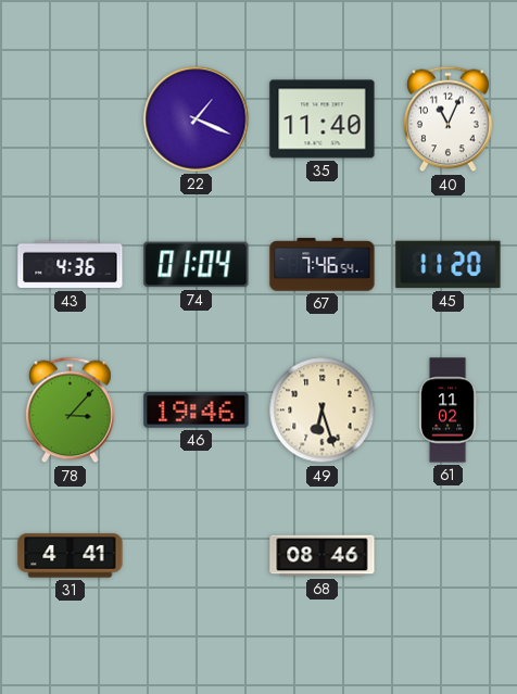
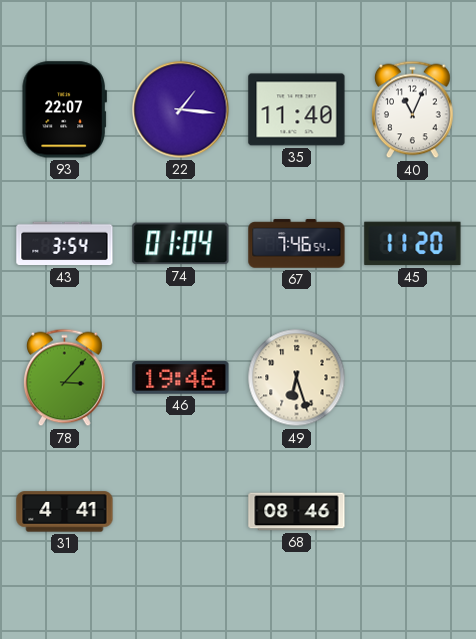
93: none -> 22:07 (64, 110)
22: 1:19 -> 1:16 (181, 110)
43: 4:36 -> 3:54 (65, 244)
61: 11:02 -> none (447, 411)
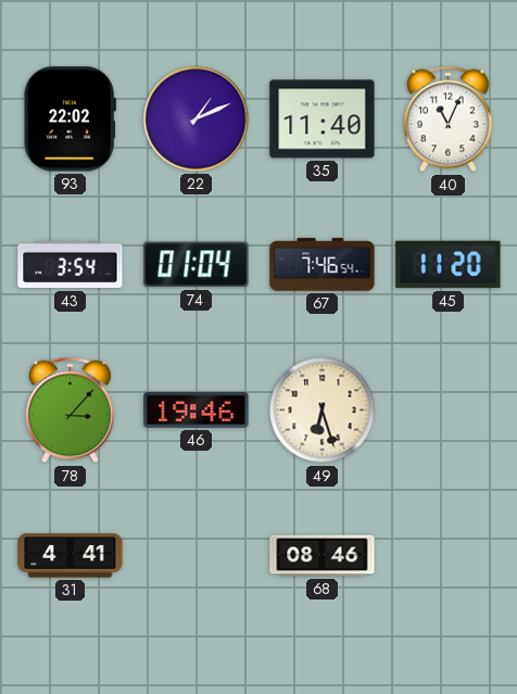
93: 22:07 -> 22:02 (70, 119)
22: 1:16 -> 1:11 (197, 119)
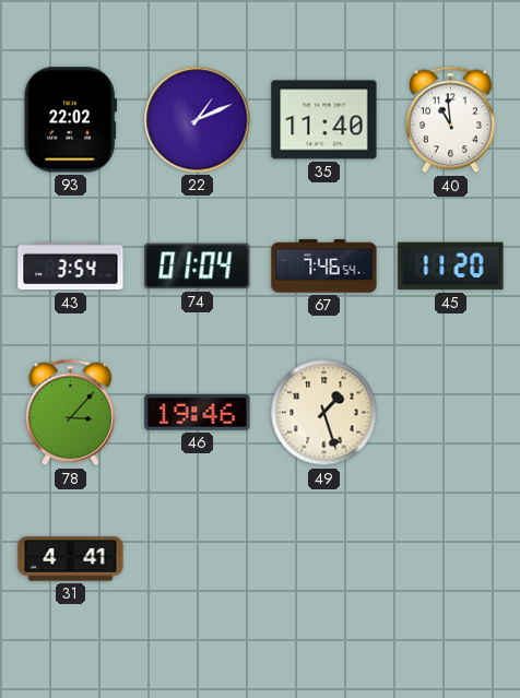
40: 11:04 -> 10:59 (451, 120)
49: 6:27 -> 1:27 (324, 413)
68: 08:46 -> none (323, 556)
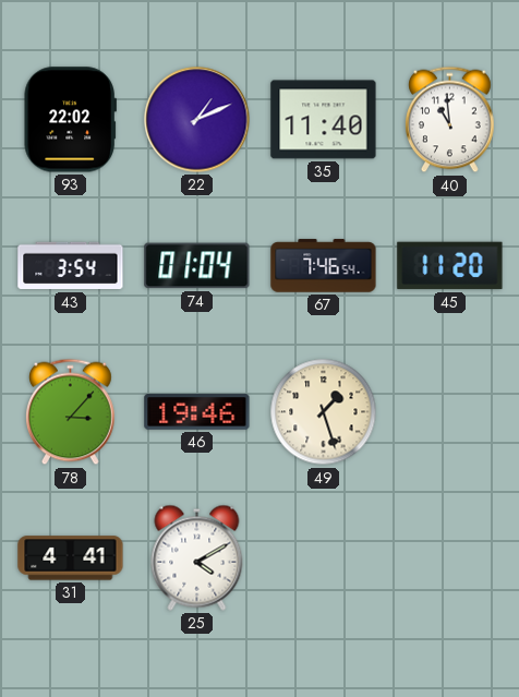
25: none -> 4:10 (197, 557)
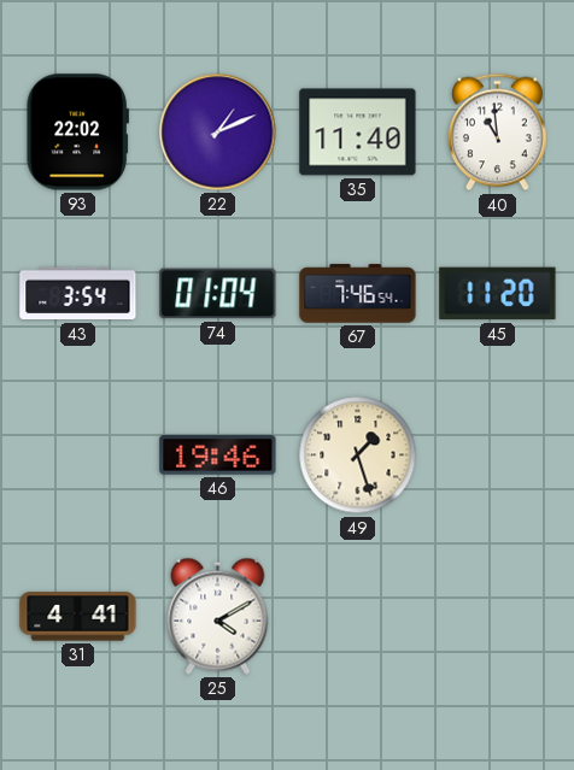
78: 3:07 -> none (71, 412)
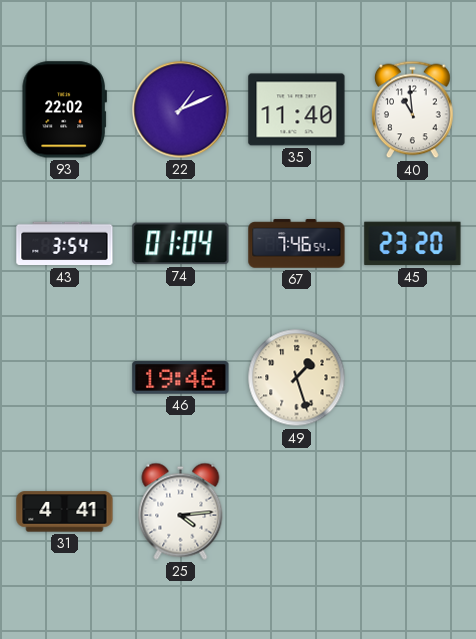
45: 11:20 -> 23:20 (413, 244)
25: 4:10 -> 4:14 (181, 511)
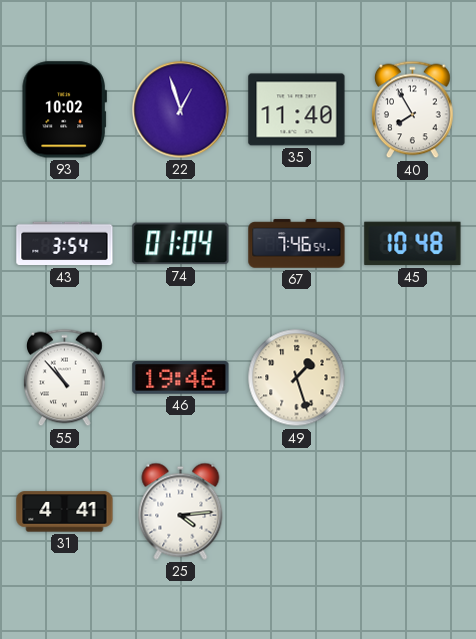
93: 22:02 -> 10:02 (64, 110)
22: 1:11 -> 12:57 (181, 110)
40: 10:59 -> 7:55 (413, 110)
45: 23:20 -> 10:48 (413, 244)
55: none -> 10:53 (65, 378)
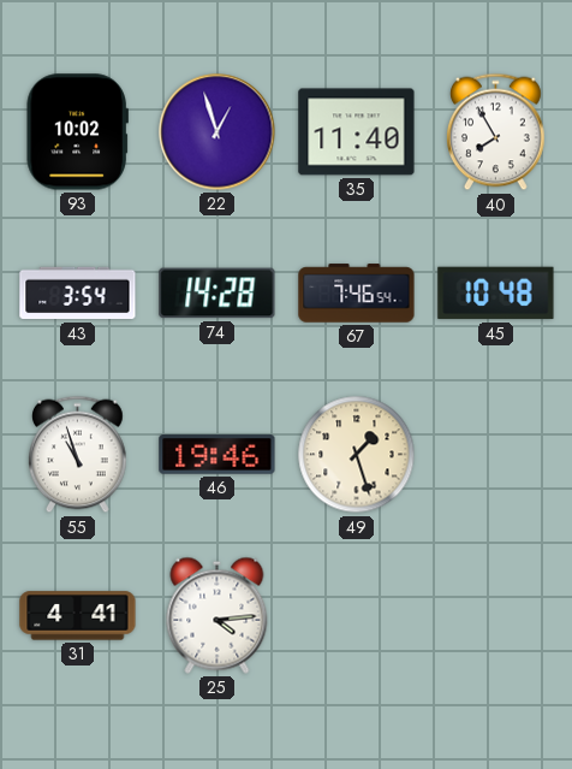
74: 01:04 -> 14:28 (218, 294)
55: 10:53 -> 10:57 (78, 455)
